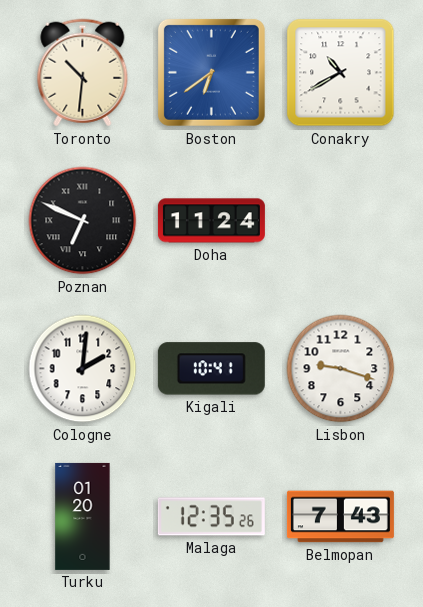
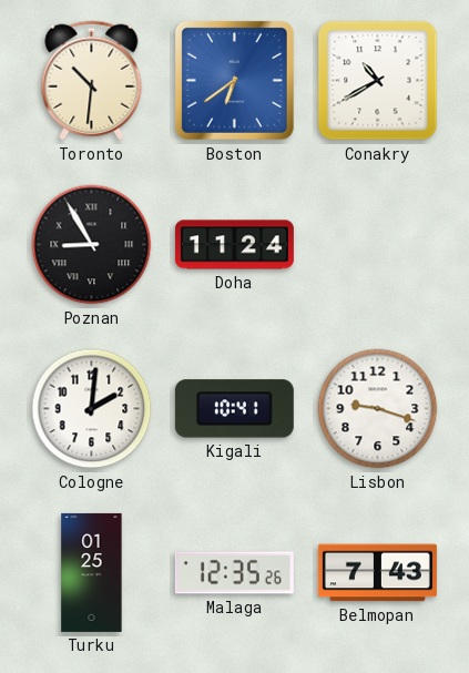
Poznan: 6:49 -> 8:55 (92, 245)
Turku: 01:20 -> 01:25 (92, 572)
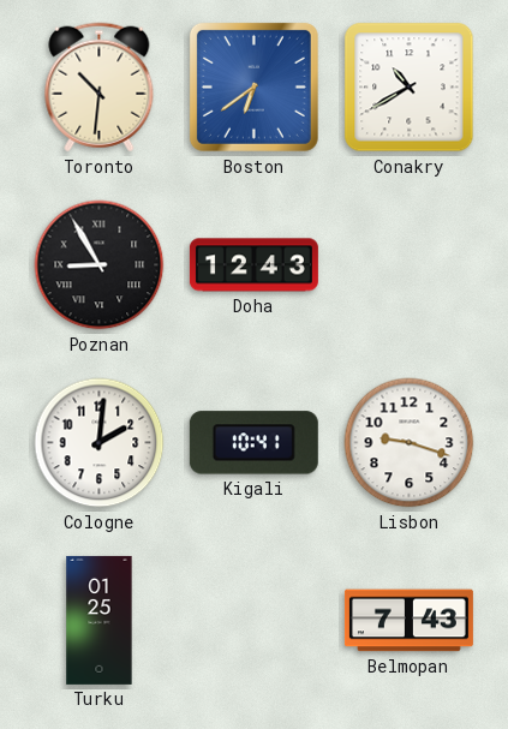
Doha: 11:24 -> 12:43 (253, 265)
Malaga: 12:35 -> none (234, 573)
